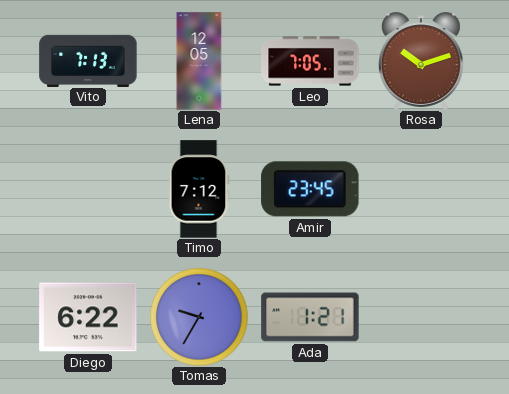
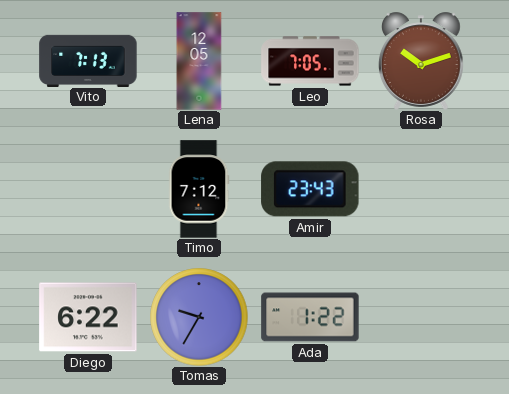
Amir: 23:45 -> 23:43 (310, 189)
Ada: 1:21 -> 1:22 (310, 317)
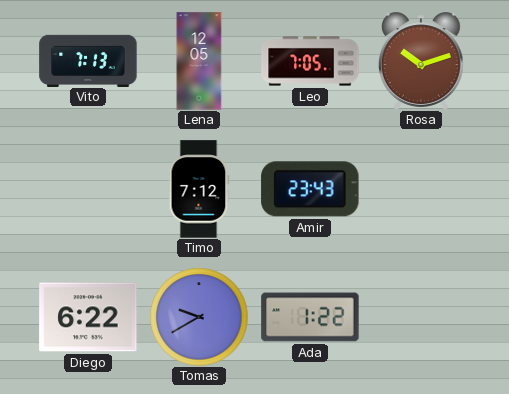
Tomas: 9:35 -> 9:40 (199, 317)
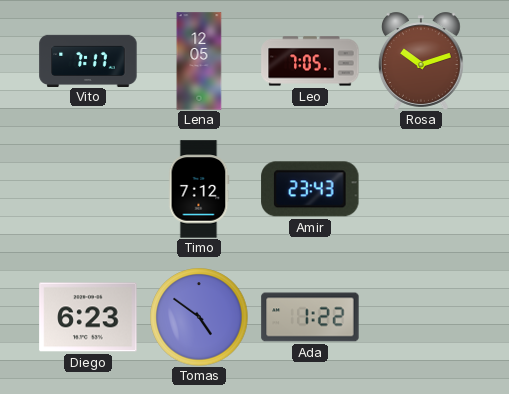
Vito: 7:13 -> 7:17 (88, 60)
Diego: 6:22 -> 6:23 (88, 317)
Tomas: 9:40 -> 4:51 (199, 317)
